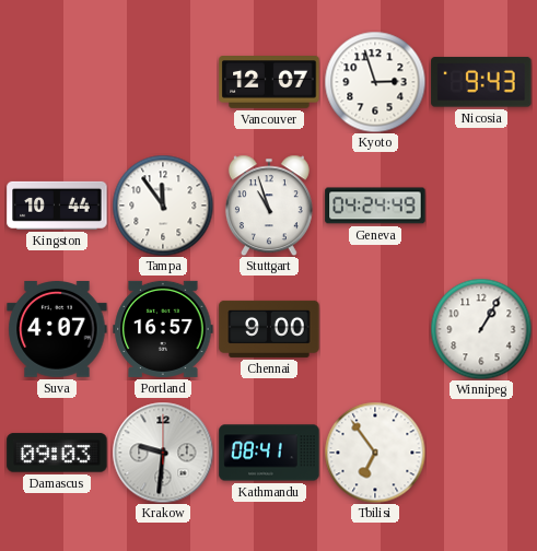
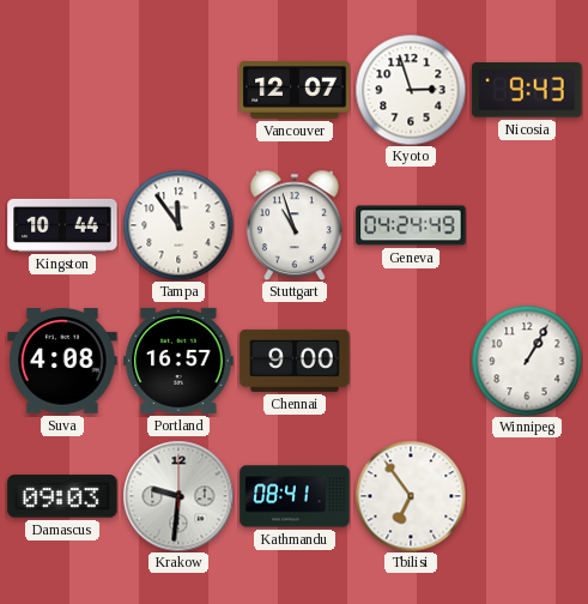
Suva: 4:07 -> 4:08 (62, 362)
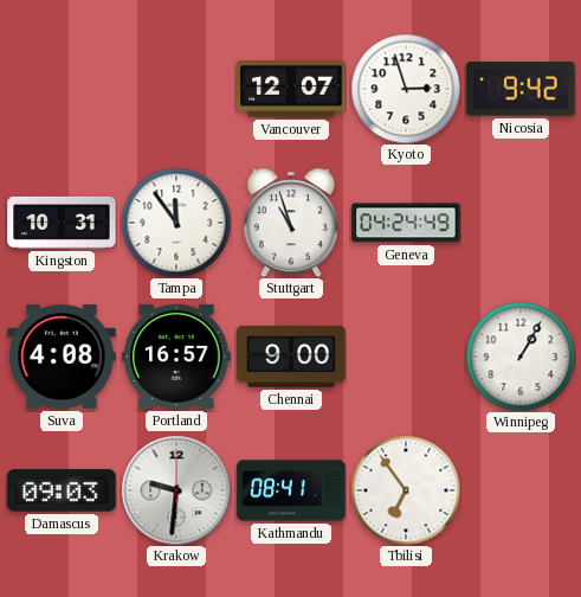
Nicosia: 9:43 -> 9:42 (521, 89)
Kingston: 10:44 -> 10:31 (62, 223)
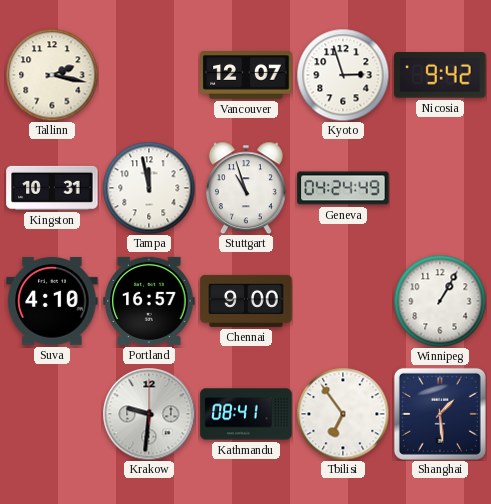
Tallinn: none -> 2:17 (52, 75)
Tampa: 11:54 -> 11:58 (149, 188)
Suva: 4:08 -> 4:10 (52, 302)
Damascus: 09:03 -> none (62, 490)
Shanghai: none -> 1:29 (440, 414)
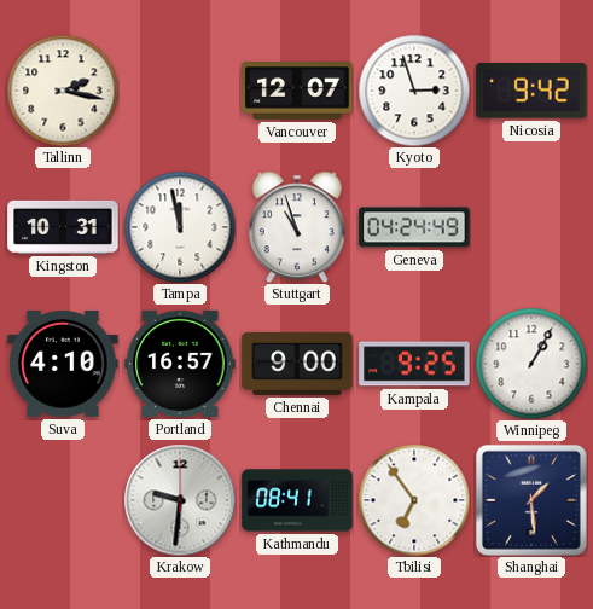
Kampala: none -> 9:25 (414, 364)
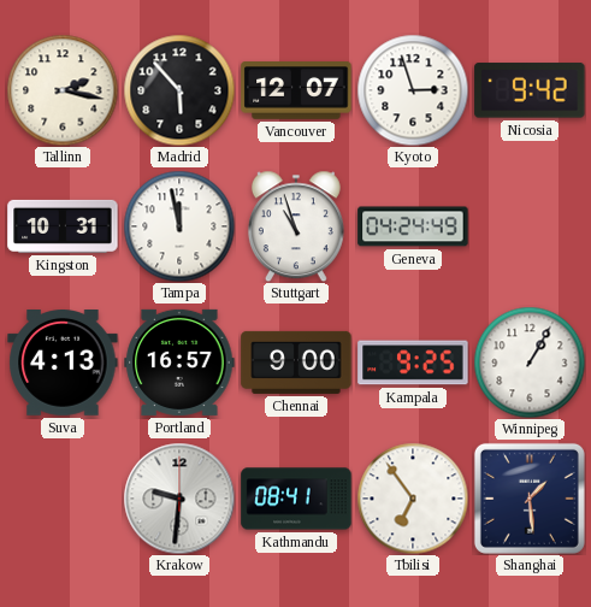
Madrid: none -> 5:53 (179, 90)
Suva: 4:10 -> 4:13 (63, 364)
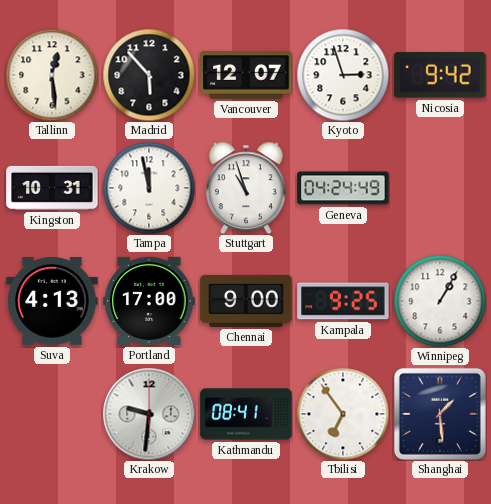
Tallinn: 2:17 -> 12:29 (52, 75)
Portland: 16:57 -> 17:00 (149, 301)
